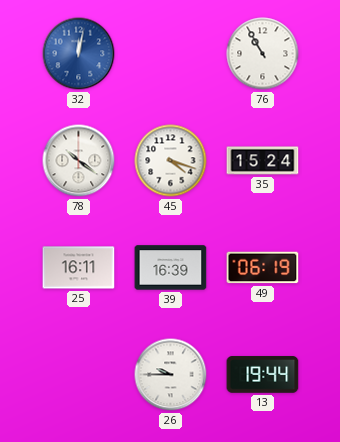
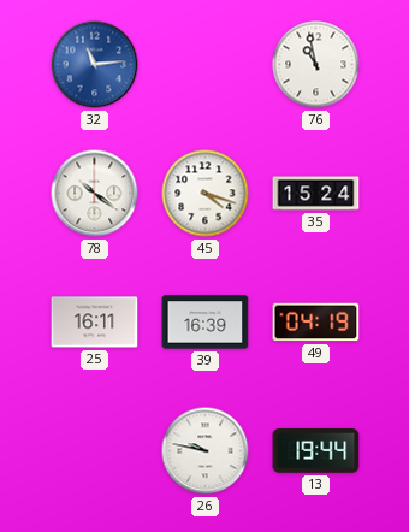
32: 12:02 -> 11:14 (95, 65)
76: 10:55 -> 10:58 (316, 65)
49: 06:19 -> 04:19 (316, 323)
26: 9:45 -> 9:47 (206, 451)
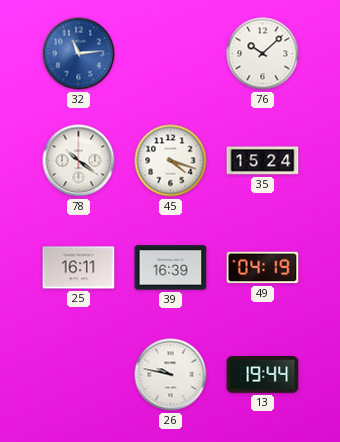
76: 10:58 -> 10:08 (263, 54)
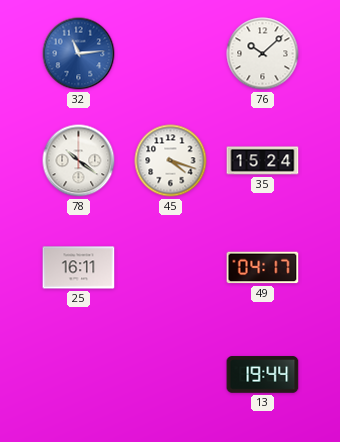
39: 16:39 -> none (171, 268)
49: 04:19 -> 04:17 (263, 268)
26: 9:47 -> none (171, 375)
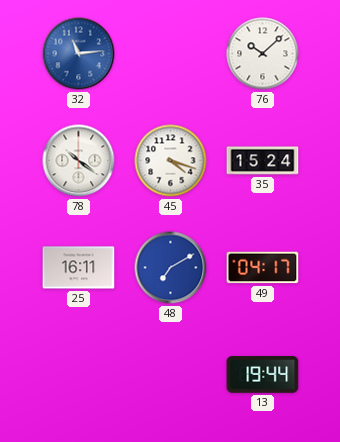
48: none -> 7:10 (171, 268)
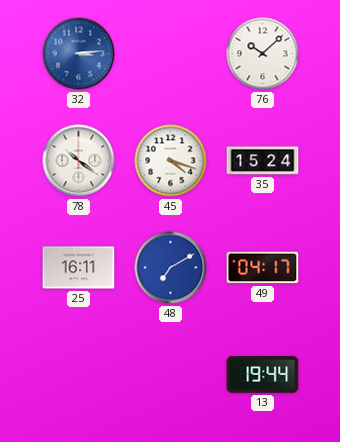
32: 11:14 -> 3:14 (79, 54)
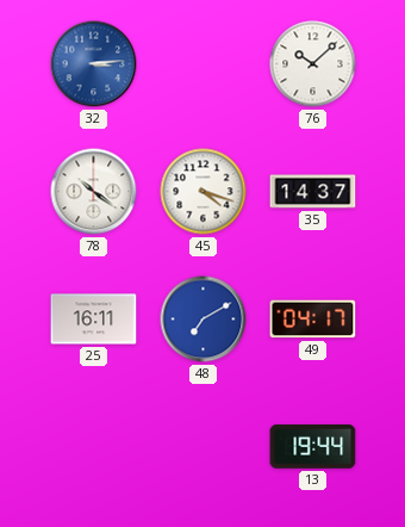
35: 15:24 -> 14:37 (313, 192)
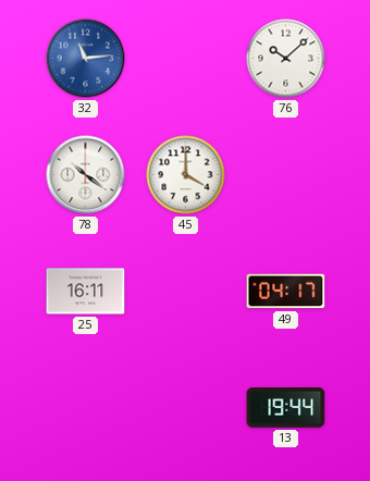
32: 3:14 -> 11:14 (86, 59)
45: 4:18 -> 4:00 (186, 175)
35: 14:37 -> none (313, 192)
48: 7:10 -> none (204, 320)
